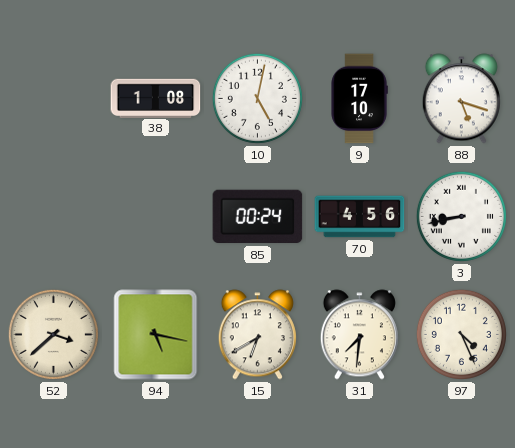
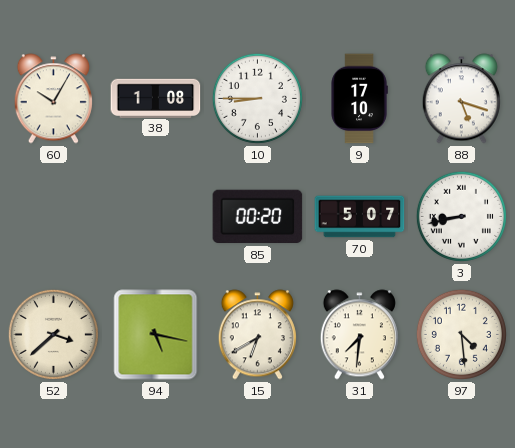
60: none -> 10:05 (53, 99)
10: 5:02 -> 8:45 (257, 98)
85: 00:24 -> 00:20 (258, 217)
70: 4:56 -> 5:07 (360, 217)
97: 4:26 -> 4:29 (461, 334)
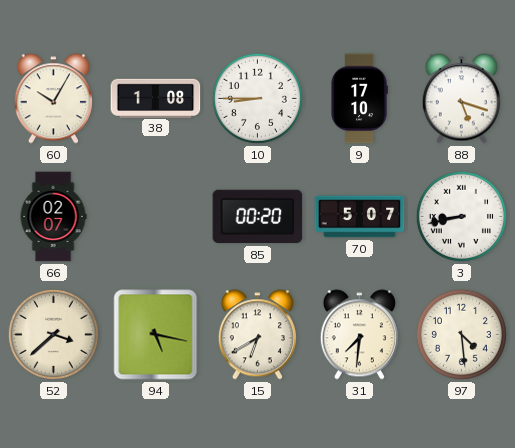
66: none -> 02:07 (53, 217)
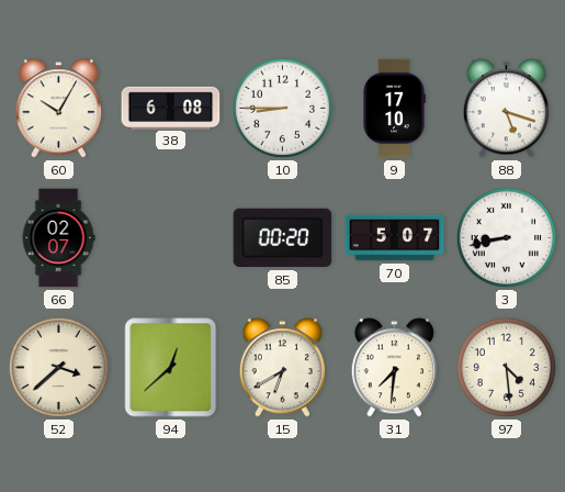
38: 1:08 -> 6:08 (171, 108)
94: 5:17 -> 12:38 (171, 368)
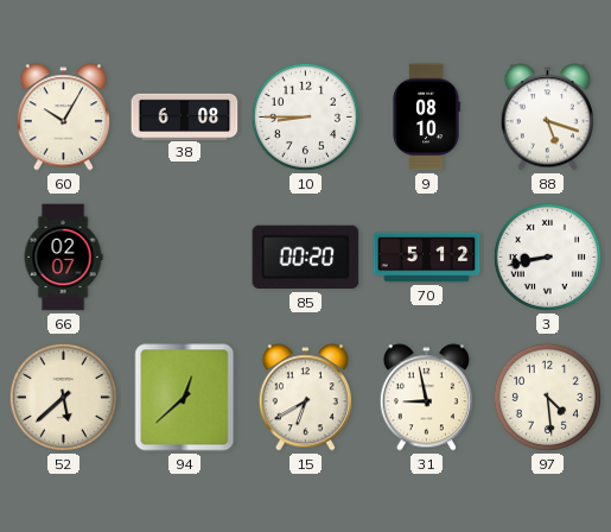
9: 17:10 -> 08:10 (426, 118)
70: 5:07 -> 5:12 (427, 258)
52: 3:38 -> 5:38 (63, 397)
31: 7:31 -> 8:58 (426, 398)
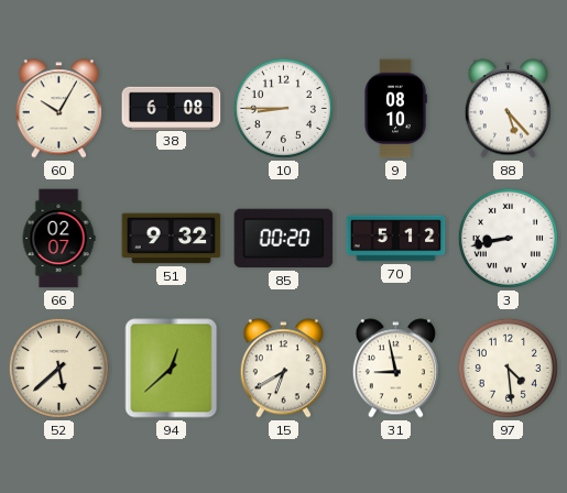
88: 5:18 -> 5:23 (508, 109)
51: none -> 9:32 (172, 239)
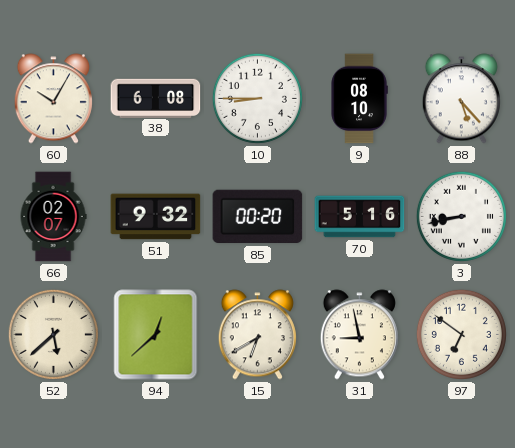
70: 5:12 -> 5:16 (360, 217)
97: 4:29 -> 6:51 (461, 334)
